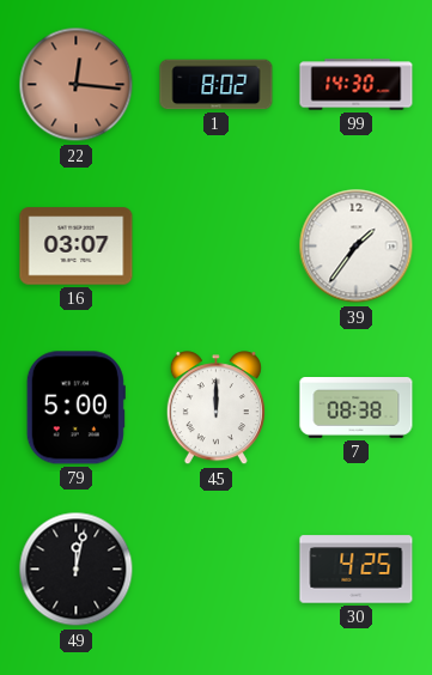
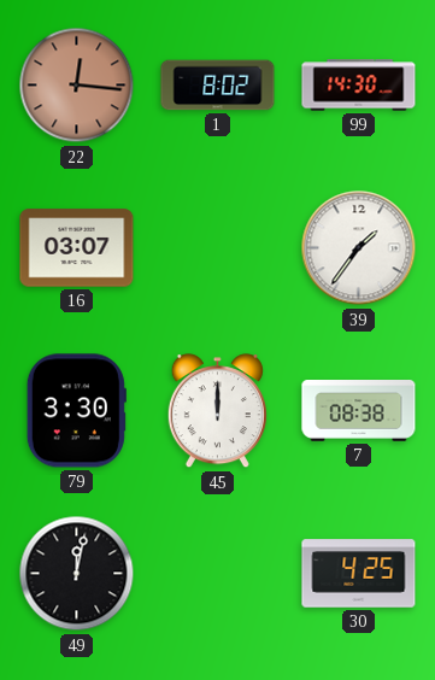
79: 5:00 -> 3:30 (76, 411)
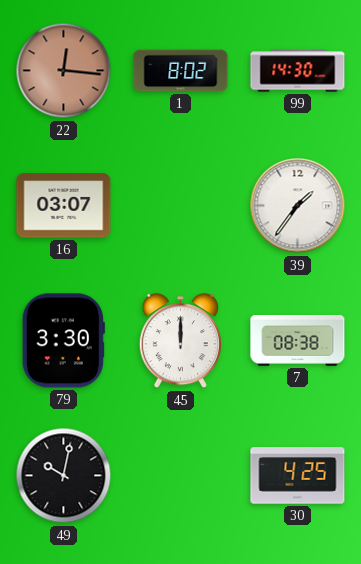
49: 12:02 -> 10:02 (64, 476)
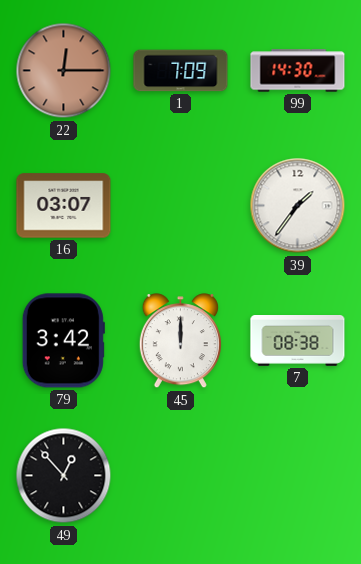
22: 12:16 -> 12:15 (64, 71)
1: 8:02 -> 7:09 (181, 71)
79: 3:30 -> 3:42 (63, 341)
49: 10:02 -> 12:53 (64, 476)
30: 4:25 -> none (298, 476)
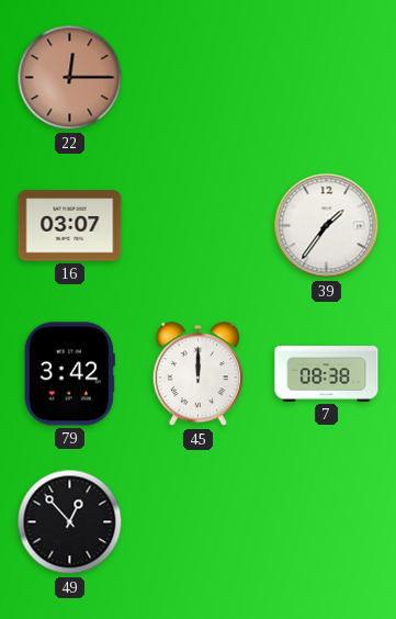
1: 7:09 -> none (181, 71)
99: 14:30 -> none (298, 71)
